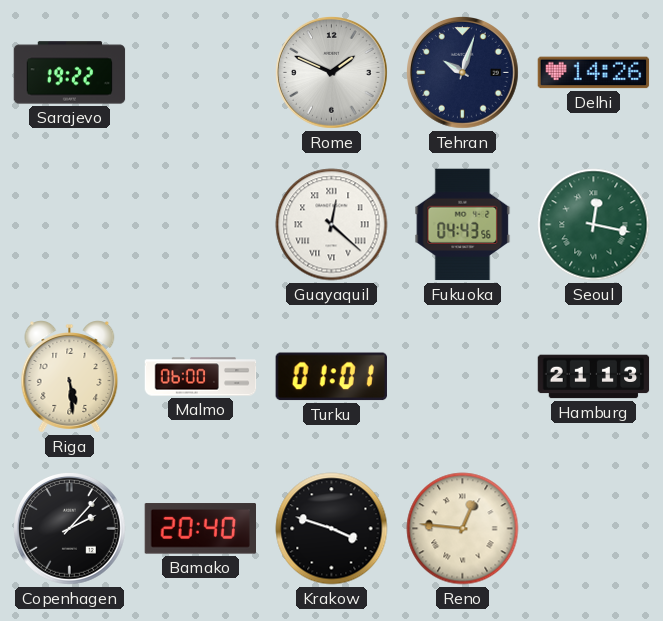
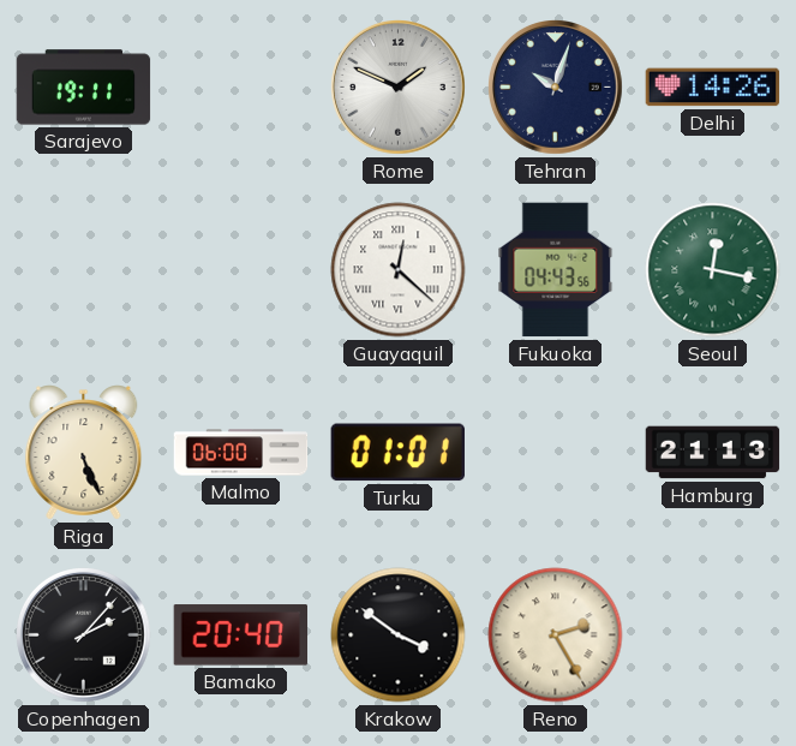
Sarajevo: 19:22 -> 19:11 (84, 88)
Riga: 5:29 -> 5:26 (84, 453)
Krakow: 3:48 -> 3:51 (399, 635)
Reno: 12:46 -> 2:25 (556, 635)
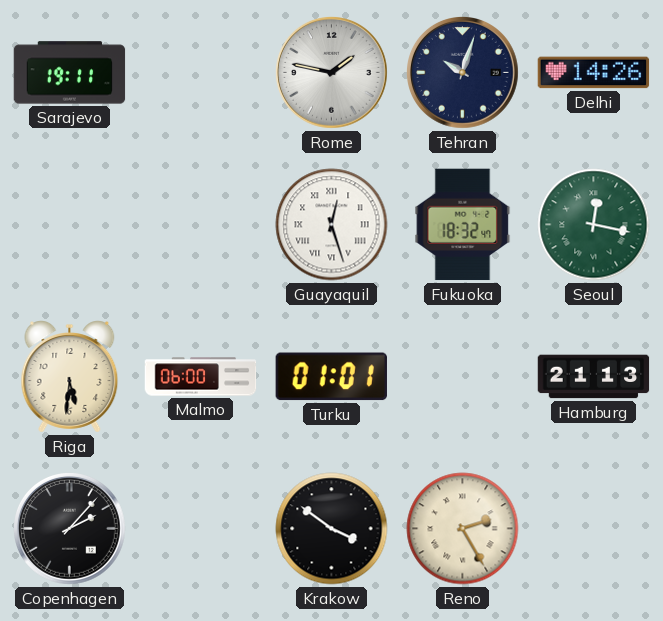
Rome: 1:49 -> 1:47 (332, 73)
Guayaquil: 12:22 -> 12:27 (332, 225)
Fukuoka: 04:43 -> 18:32 (463, 225)
Riga: 5:26 -> 5:31 (70, 377)
Bamako: 20:40 -> none (240, 635)
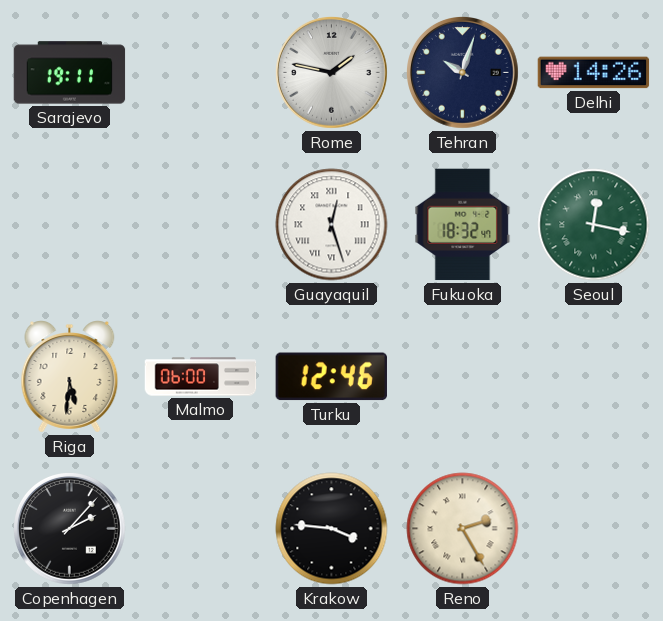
Turku: 01:01 -> 12:46 (331, 377)
Hamburg: 21:13 -> none (594, 377)
Krakow: 3:51 -> 3:46 (332, 529)
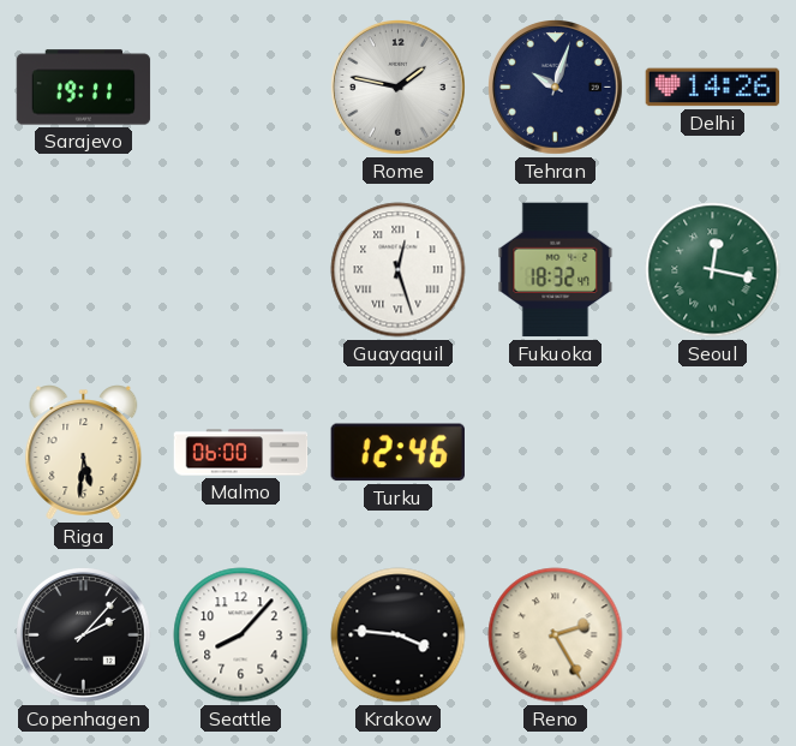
Seattle: none -> 8:07 (241, 635)
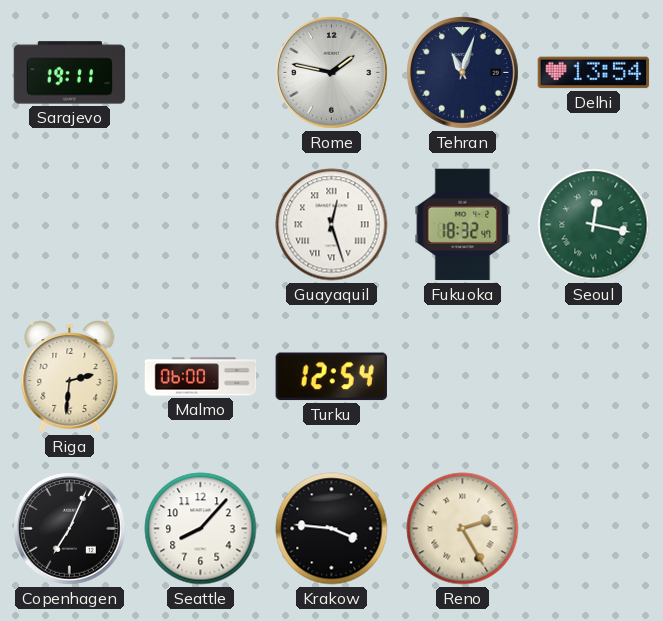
Tehran: 10:03 -> 11:03 (463, 73)
Delhi: 14:26 -> 13:54 (594, 73)
Riga: 5:31 -> 2:31 (70, 377)
Turku: 12:46 -> 12:54 (331, 377)
Copenhagen: 2:07 -> 7:04 (70, 529)
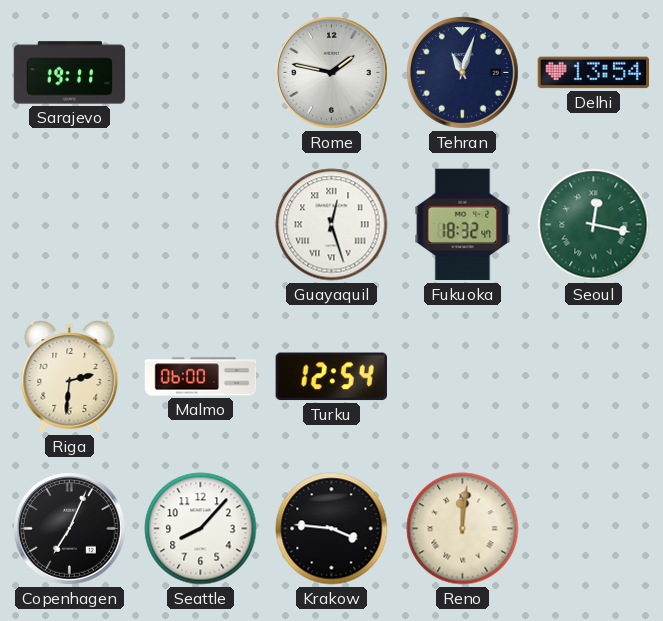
Reno: 2:25 -> 12:01 (463, 529)
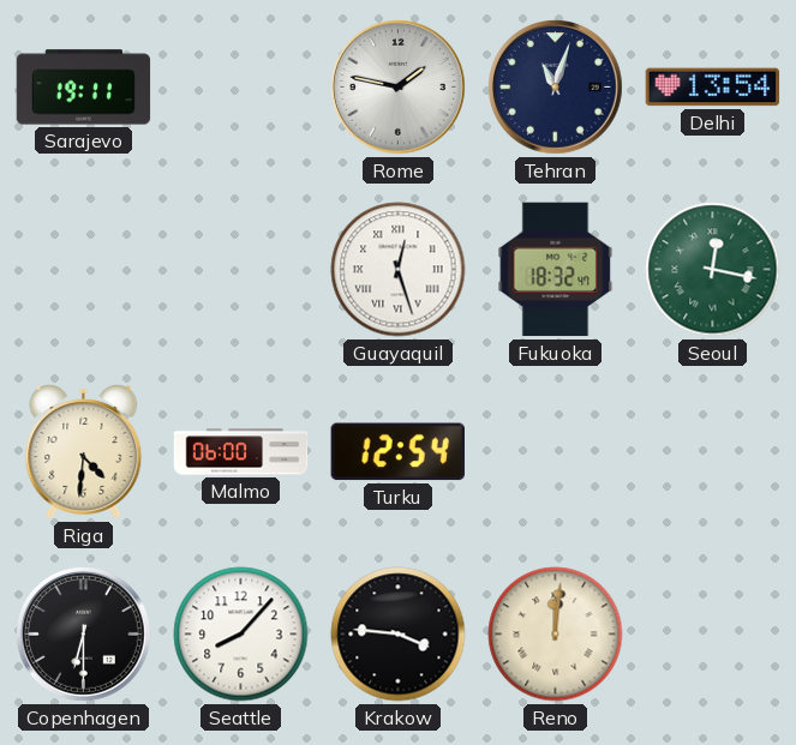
Riga: 2:31 -> 4:31 (84, 452)
Copenhagen: 7:04 -> 6:30 (84, 635)
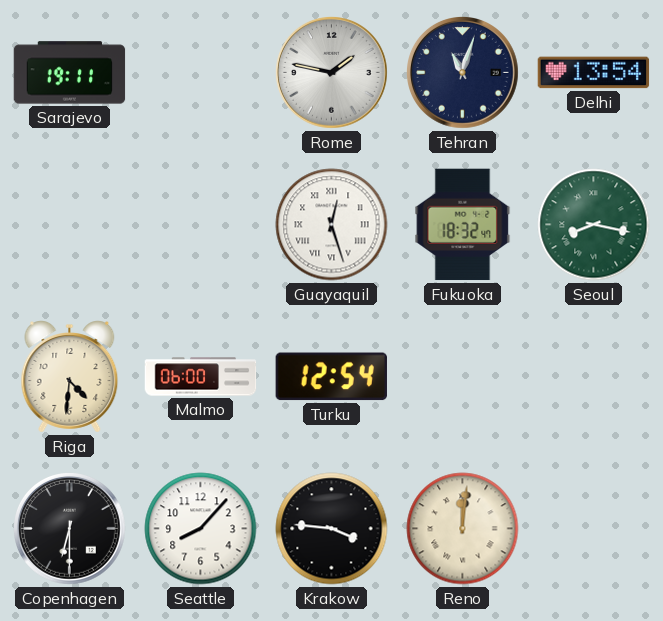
Seoul: 12:17 -> 8:17 (594, 225)
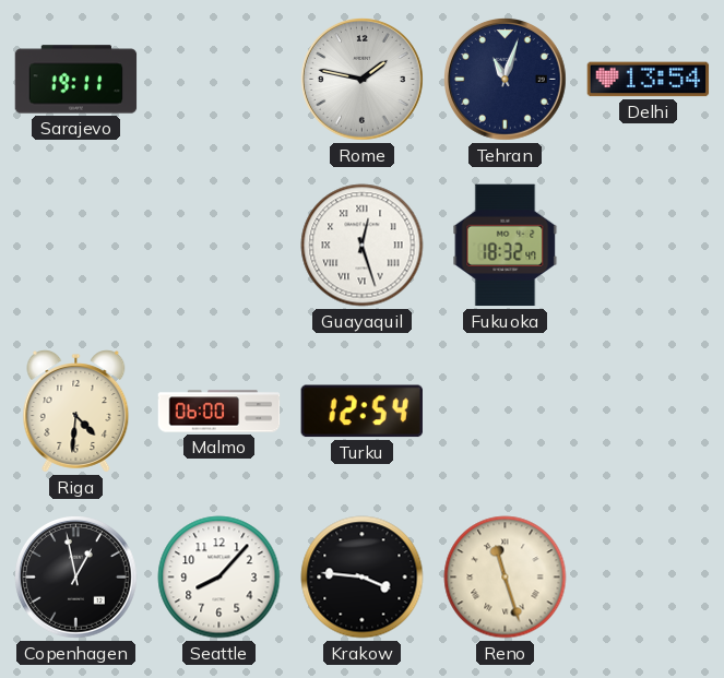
Seoul: 8:17 -> none (594, 225)
Copenhagen: 6:30 -> 12:58 (76, 578)
Reno: 12:01 -> 11:27 (506, 578)
